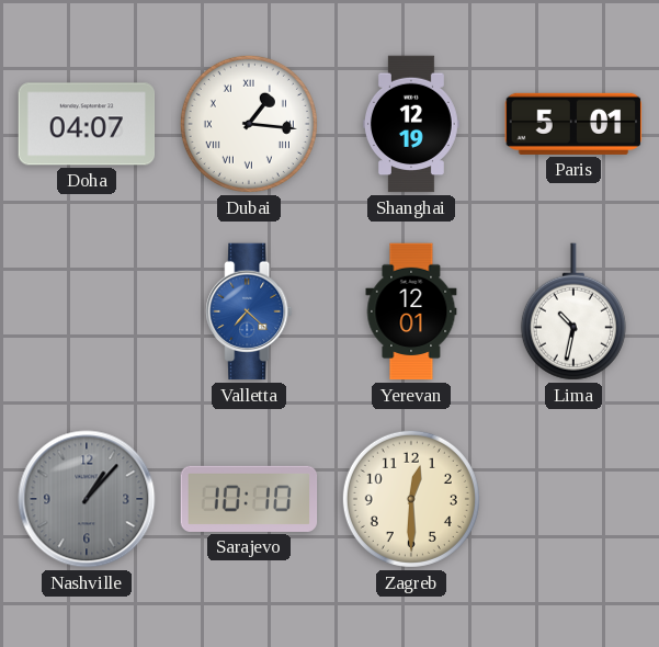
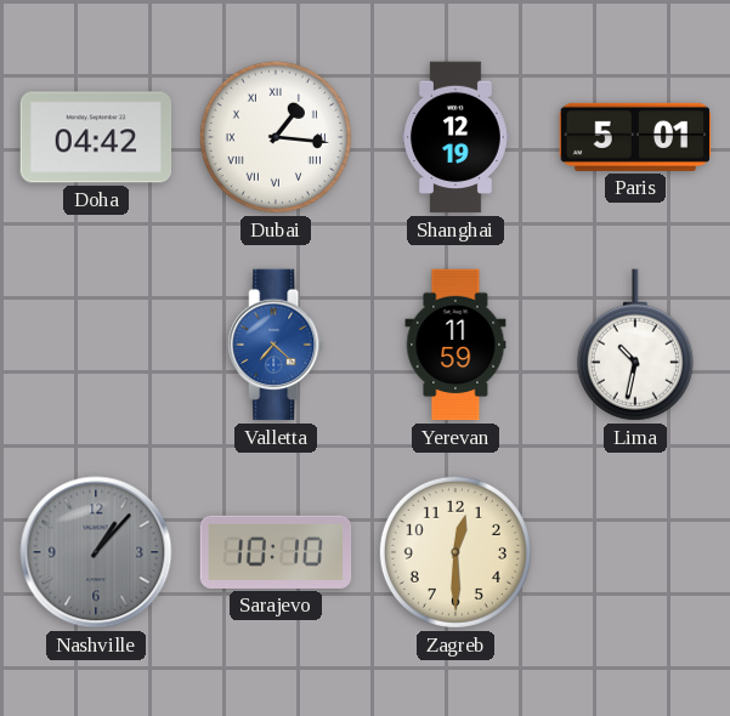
Doha: 04:07 -> 04:42 (96, 137)
Yerevan: 12:01 -> 11:59 (455, 345)
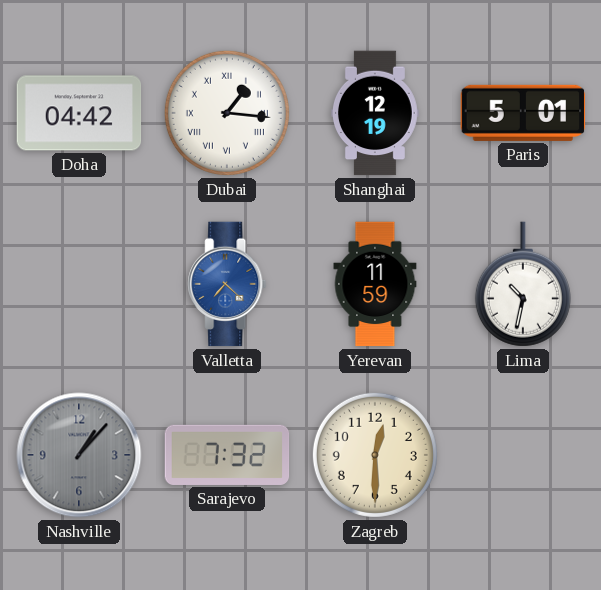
Sarajevo: 10:10 -> 7:32 (227, 455)
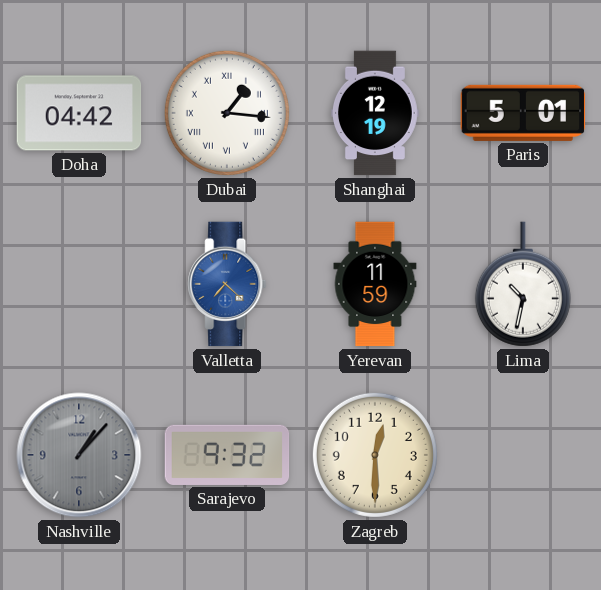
Sarajevo: 7:32 -> 9:32 (227, 455)
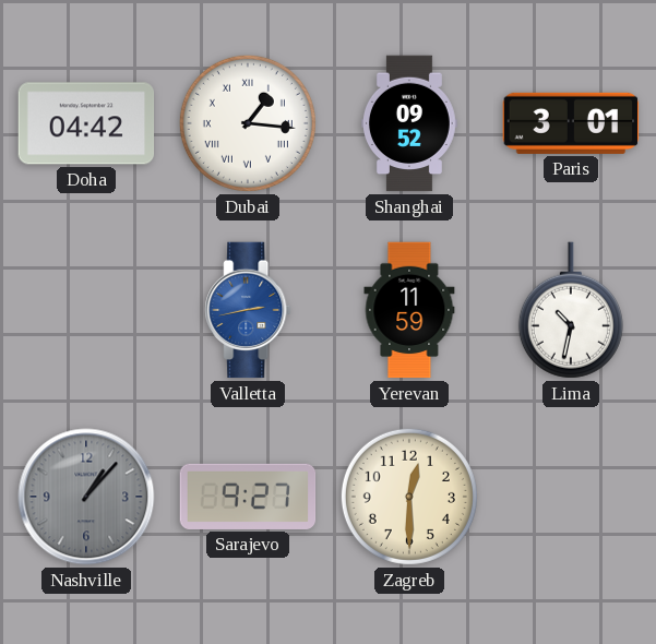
Shanghai: 12:19 -> 09:52 (409, 123)
Paris: 5:01 -> 3:01 (571, 123)
Valletta: 7:22 -> 2:43 (248, 310)
Sarajevo: 9:32 -> 9:27 (248, 497)
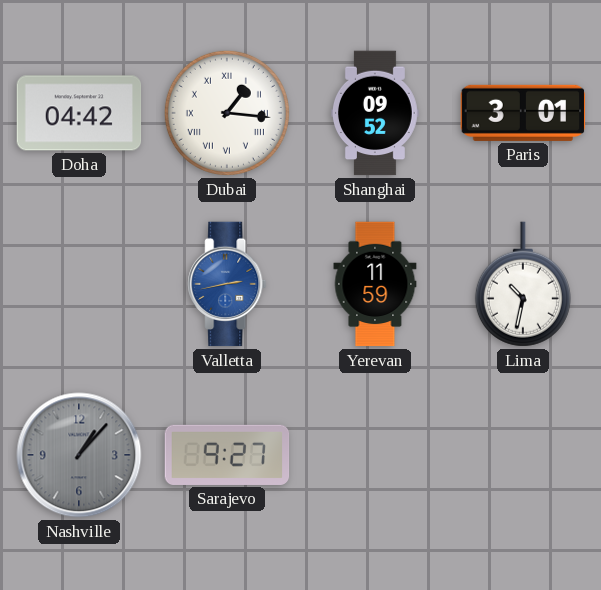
Zagreb: 12:30 -> none (409, 497)
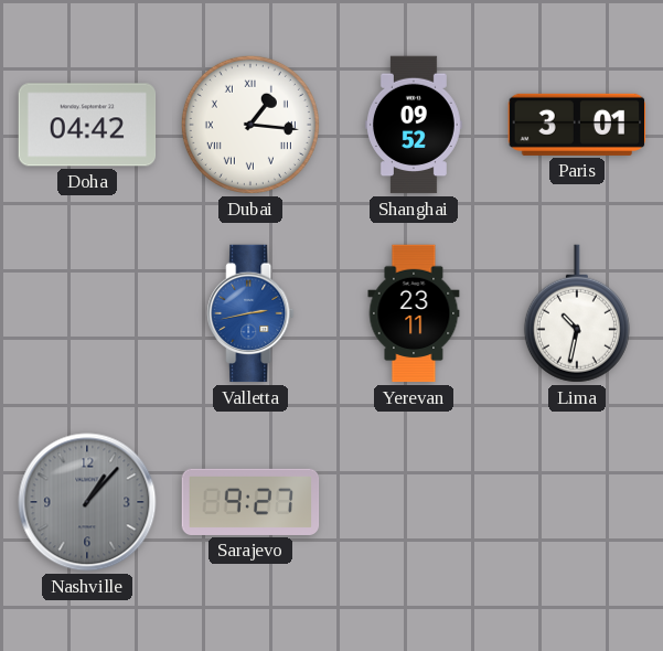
Yerevan: 11:59 -> 23:11 (414, 313)
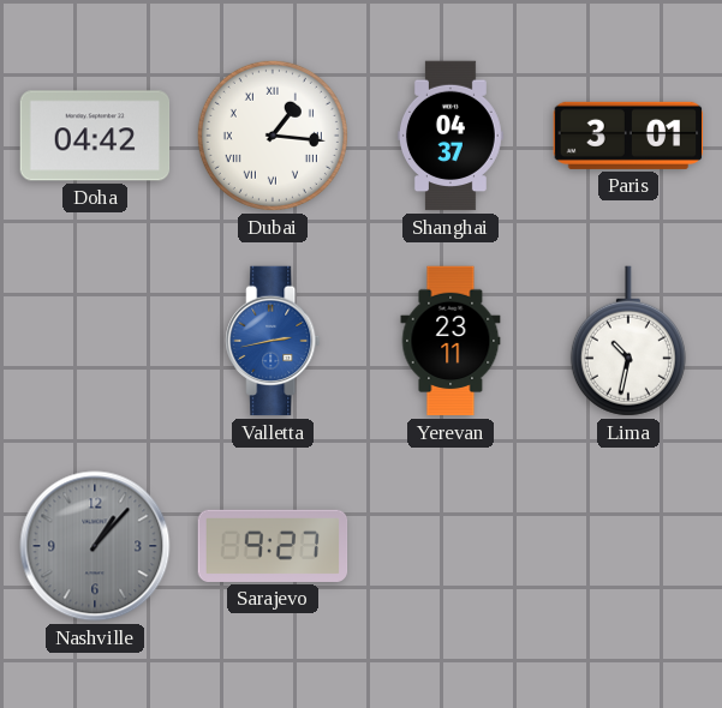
Shanghai: 09:52 -> 04:37 (450, 136)
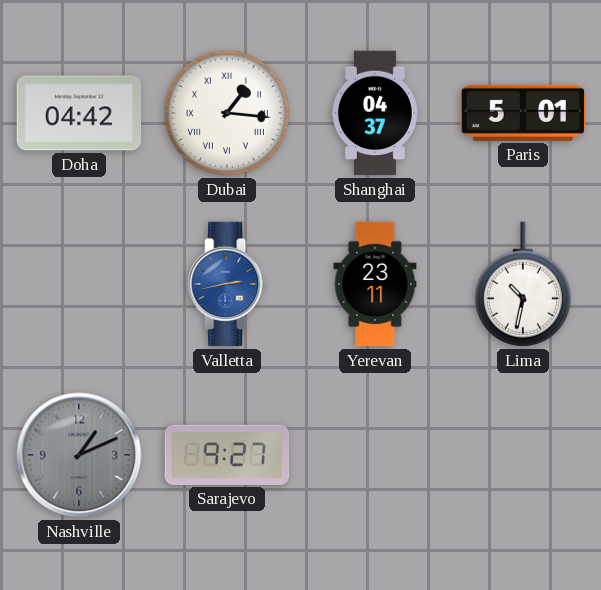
Paris: 3:01 -> 5:01 (523, 113)
Nashville: 1:07 -> 1:11 (79, 455)
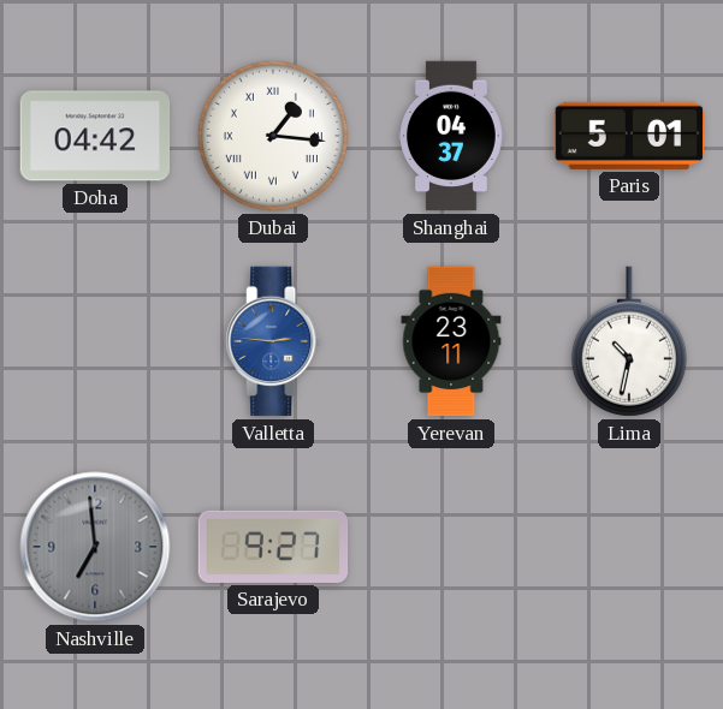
Valletta: 2:43 -> 2:46 (273, 341)
Nashville: 1:11 -> 6:59 (95, 547)
